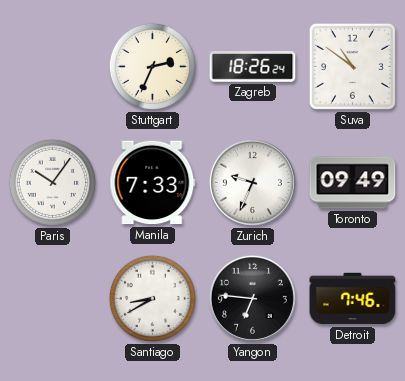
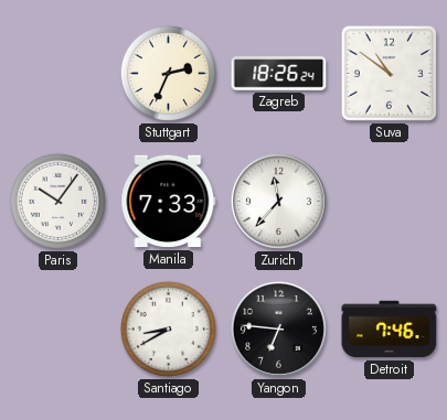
Zurich: 9:34 -> 11:37 (278, 201)
Toronto: 09:49 -> none (353, 183)
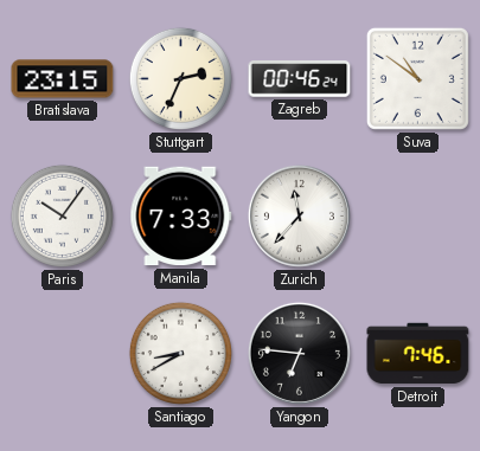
Bratislava: none -> 23:15 (63, 79)
Zagreb: 18:26 -> 00:46 (300, 79)
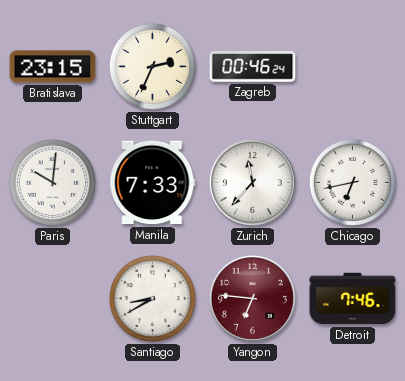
Suva: 10:51 -> none (417, 78)
Paris: 10:06 -> 10:01 (52, 182)
Chicago: none -> 6:43 (352, 182)
Yangon dial: black -> burgundy (252, 298)
